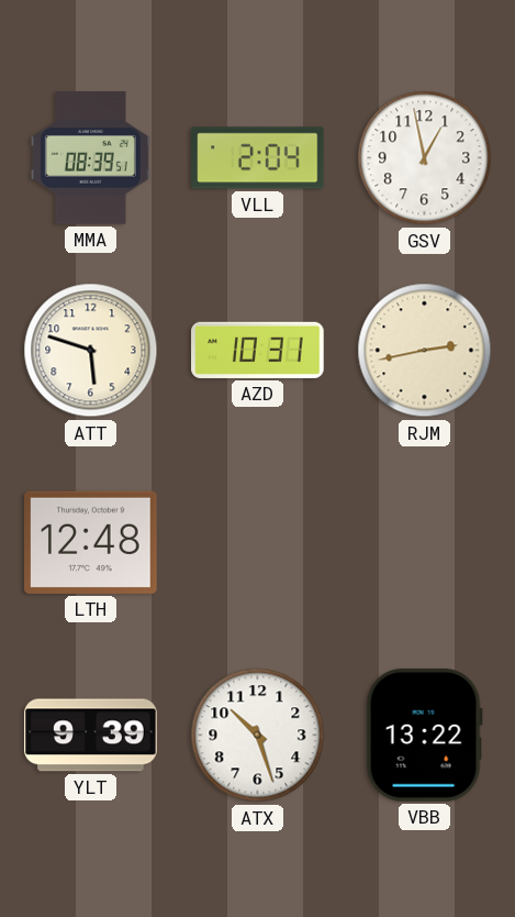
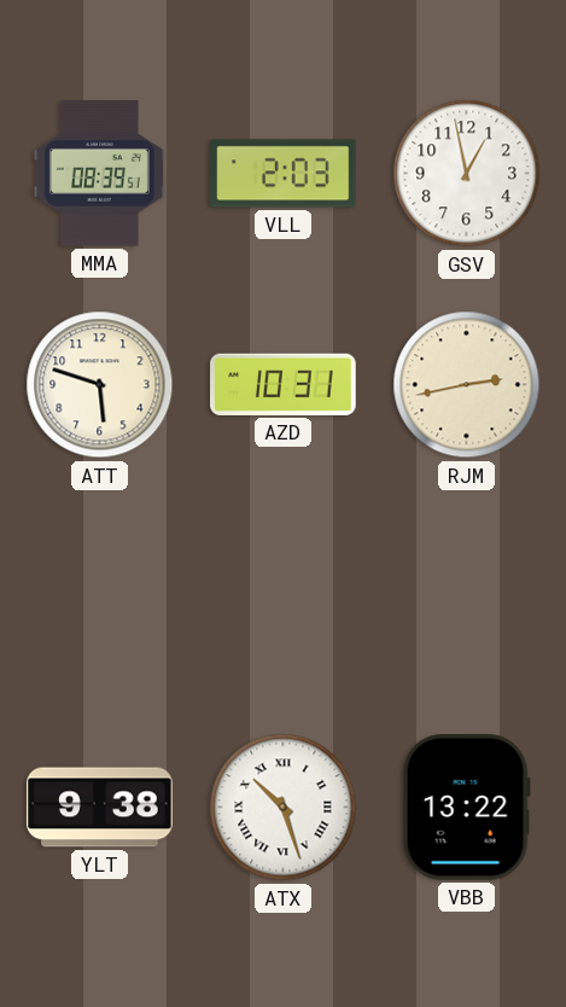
VLL: 2:04 -> 2:03 (284, 174)
LTH: 12:48 -> none (91, 542)
YLT: 9:39 -> 9:38 (100, 808)
ATX numerals: Arabic -> Roman (284, 808)
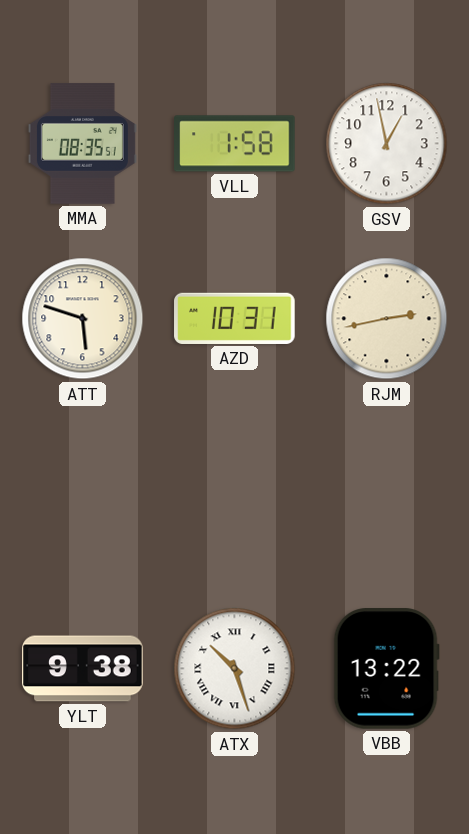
MMA: 08:39 -> 08:35 (82, 144)
VLL: 2:03 -> 1:58 (235, 144)
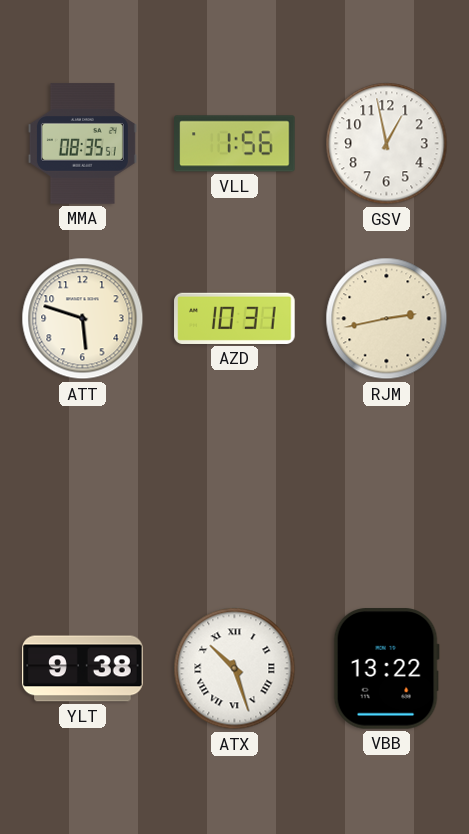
VLL: 1:58 -> 1:56 (235, 144)
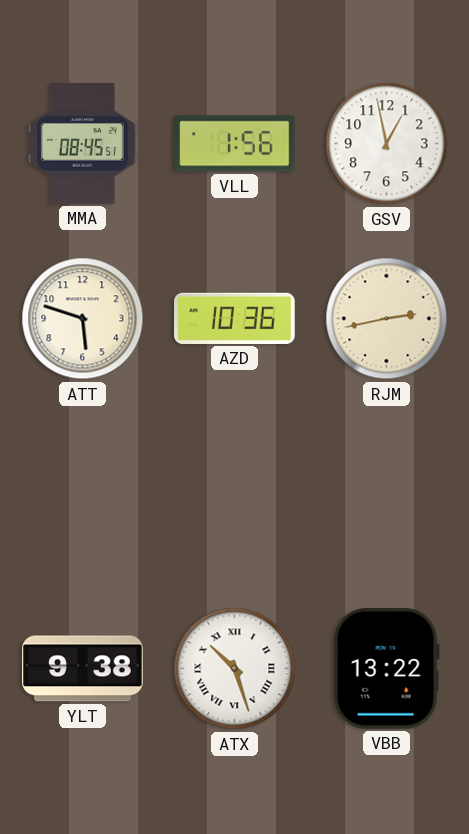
MMA: 08:35 -> 08:45 (82, 144)
AZD: 10:31 -> 10:36 (235, 318)
